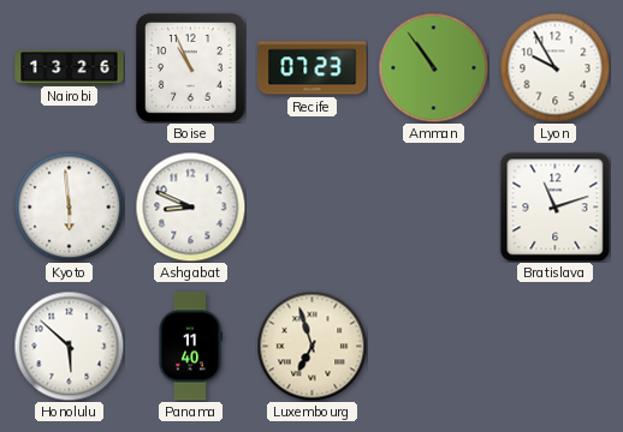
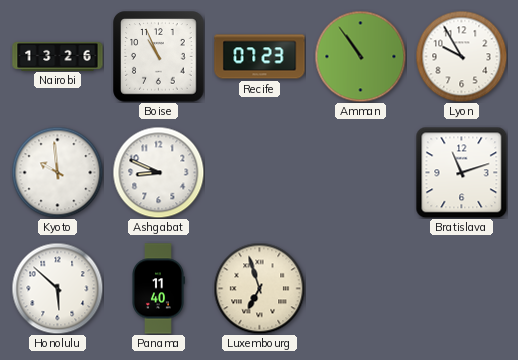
Kyoto: 5:59 -> 9:59 (57, 172)
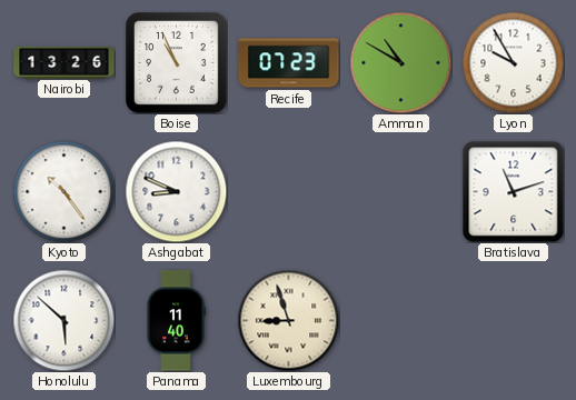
Amman: 10:54 -> 10:50 (400, 62)
Kyoto: 9:59 -> 10:24 (63, 191)
Luxembourg: 6:57 -> 8:57 (288, 320)
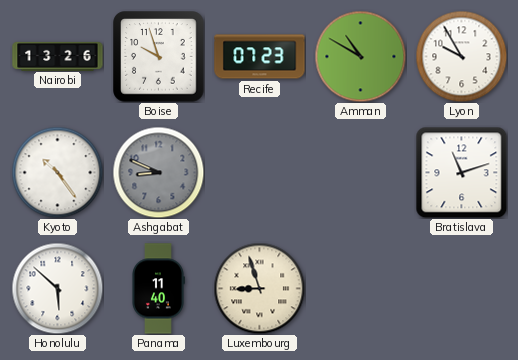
Boise: 10:56 -> 9:57 (159, 57)
Ashgabat dial: white -> grey (158, 172)
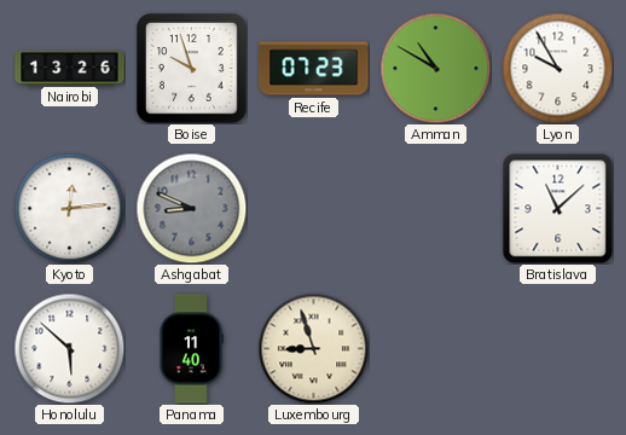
Kyoto: 10:24 -> 12:14 (69, 208)
Bratislava: 11:12 -> 11:08 (557, 208)
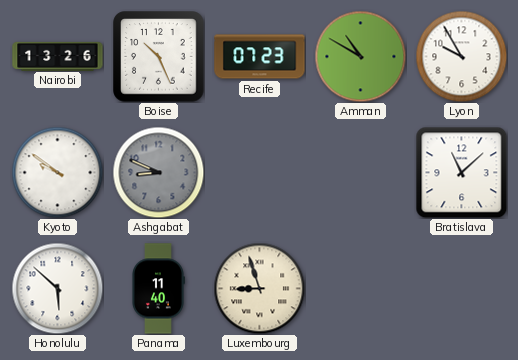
Boise: 9:57 -> 10:26 (159, 57)
Kyoto: 12:14 -> 9:51 (57, 172)
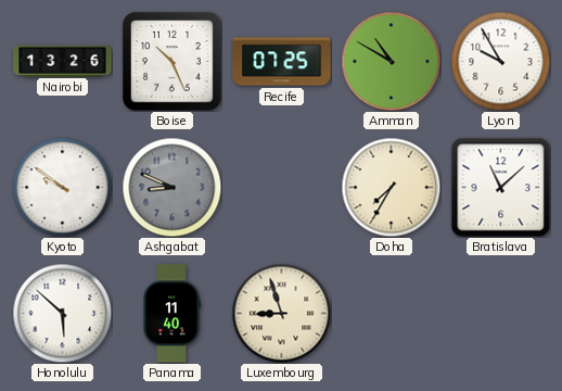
Recife: 07:23 -> 07:25 (282, 62)
Doha: none -> 7:35 (391, 187)
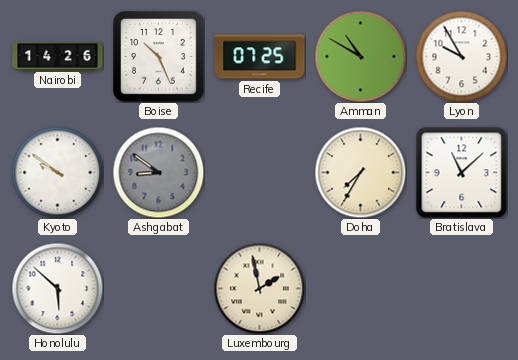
Nairobi: 13:26 -> 14:26 (58, 56)
Ashgabat: 8:49 -> 8:51 (158, 172)
Panama: 11:40 -> none (173, 314)
Luxembourg: 8:57 -> 1:58 (259, 288)
